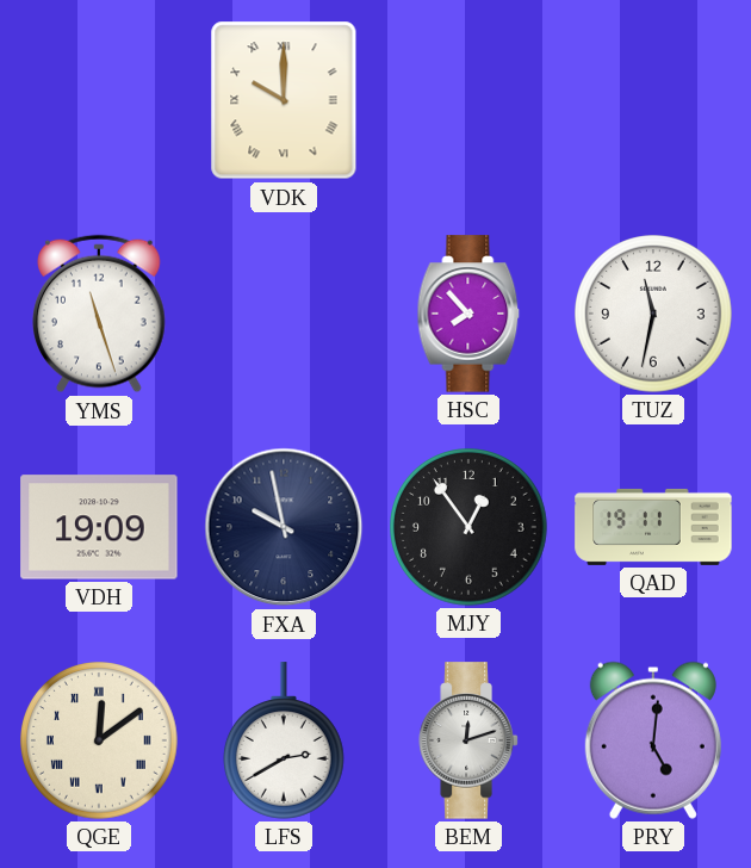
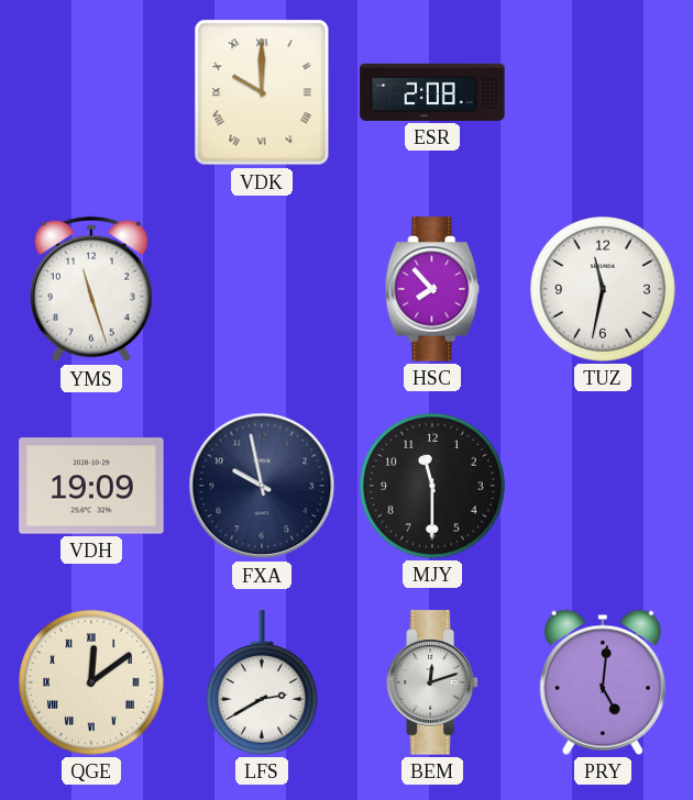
ESR: none -> 2:08 (432, 92)
MJY: 12:54 -> 11:30 (433, 487)
QAD: 19:11 -> none (653, 527)
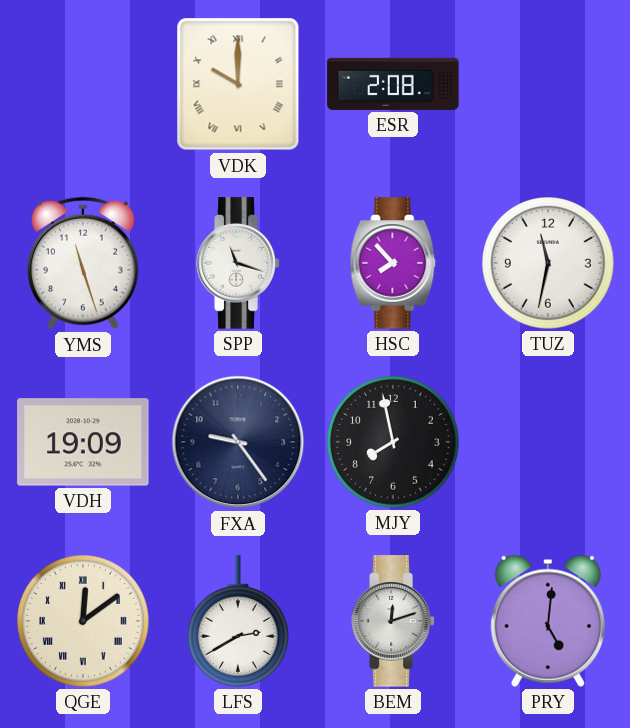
SPP: none -> 11:18 (238, 263)
FXA: 9:58 -> 9:24 (238, 442)
MJY: 11:30 -> 7:58 (394, 443)
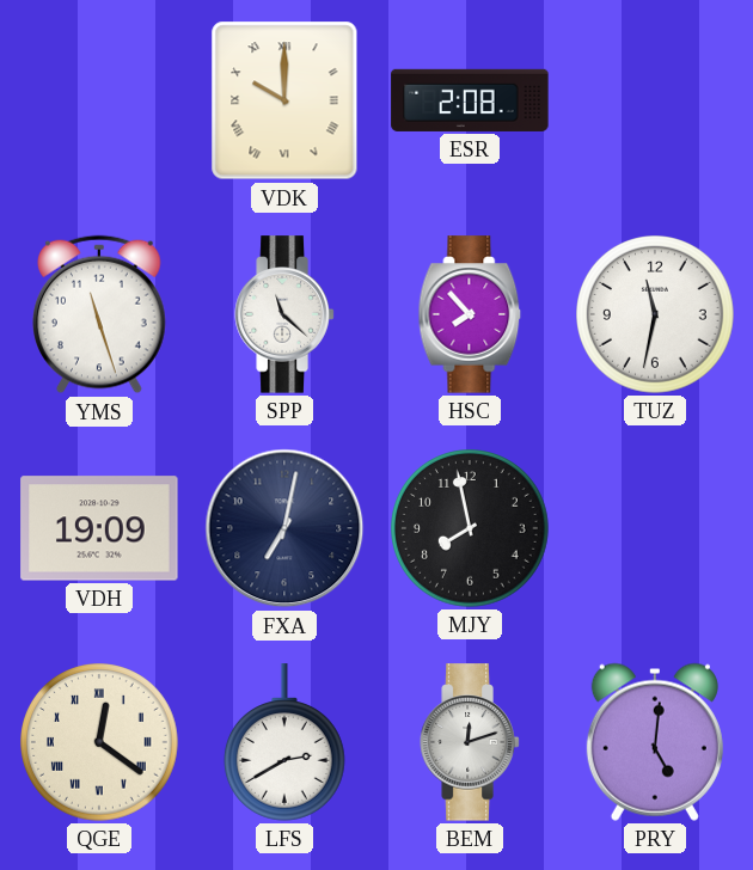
SPP: 11:18 -> 11:22 (284, 314)
FXA: 9:24 -> 7:02 (284, 528)
QGE: 12:09 -> 12:21 (100, 743)
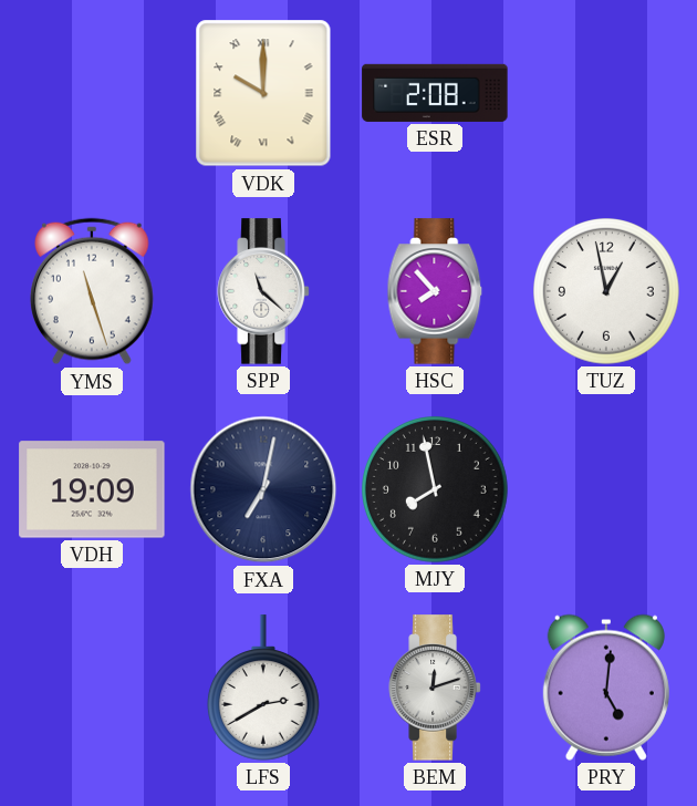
TUZ: 11:32 -> 12:58 (607, 292)
QGE: 12:21 -> none (100, 743)
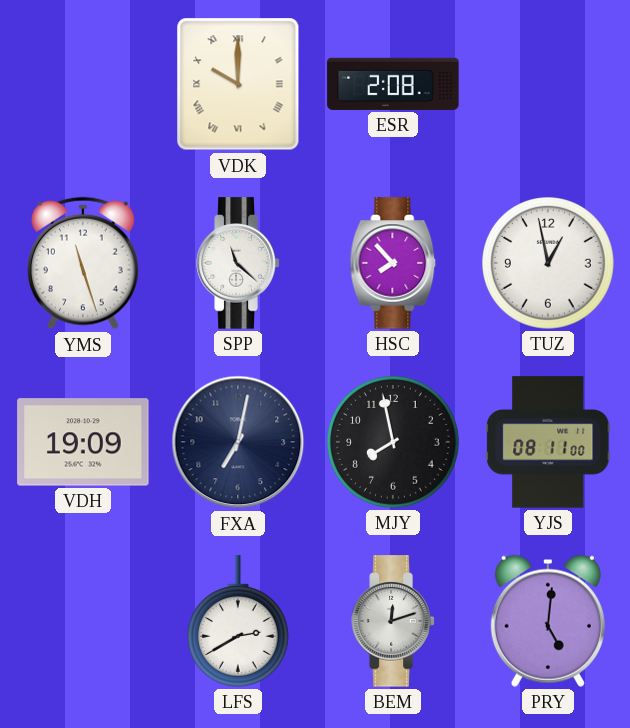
YJS: none -> 08:11 (548, 442)
